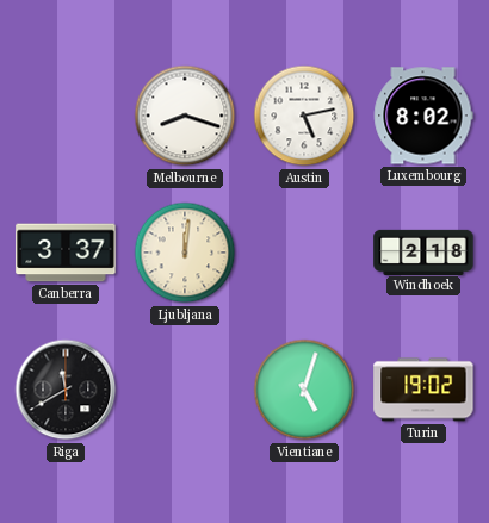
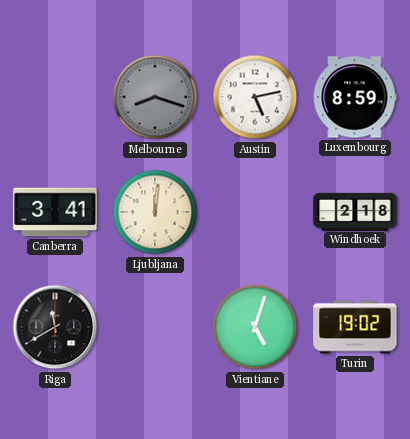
Melbourne dial: white -> grey (155, 97)
Luxembourg: 8:02 -> 8:59 (355, 97)
Canberra: 3:37 -> 3:41 (55, 212)
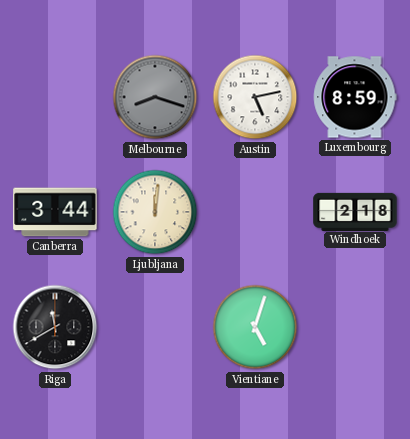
Canberra: 3:41 -> 3:44 (55, 212)
Turin: 19:02 -> none (355, 327)
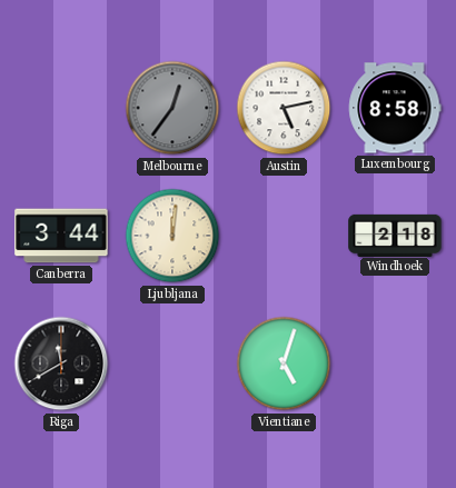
Melbourne: 8:18 -> 12:36 (172, 108)
Luxembourg: 8:59 -> 8:58 (395, 108)
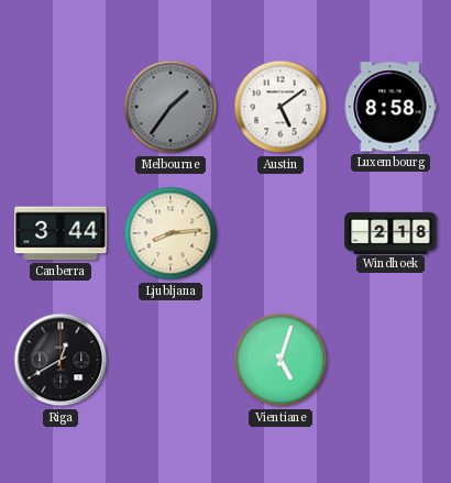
Melbourne: 12:36 -> 1:36 (170, 107)
Austin: 5:13 -> 5:09 (280, 107)
Ljubljana: 12:01 -> 8:14 (170, 233)
Riga: 11:40 -> 12:40 (61, 360)
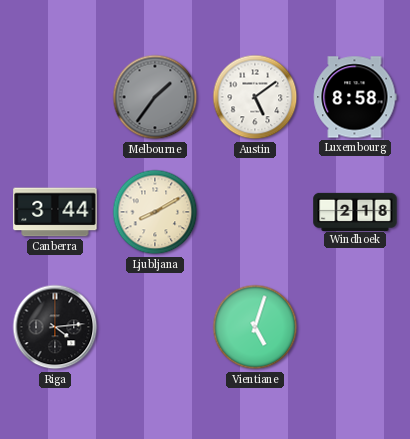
Ljubljana: 8:14 -> 8:10 (155, 212)
Riga: 12:40 -> 4:14 (55, 327)
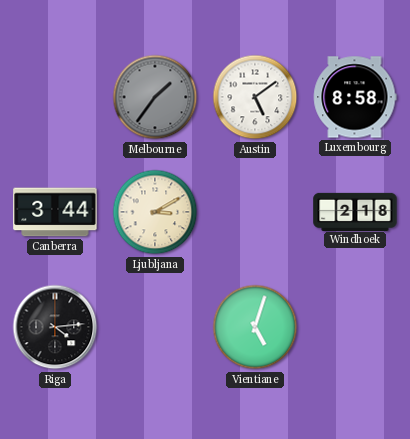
Ljubljana: 8:10 -> 3:10 (155, 212)
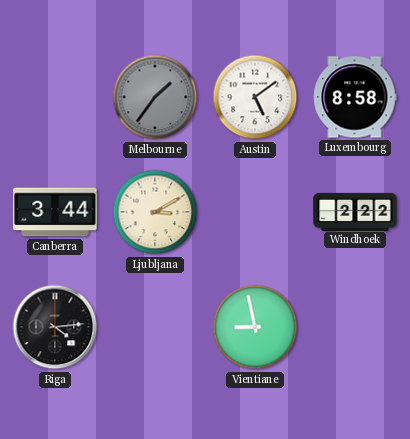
Windhoek: 2:18 -> 2:22 (355, 211)
Vientiane: 5:03 -> 8:58 (255, 327)
